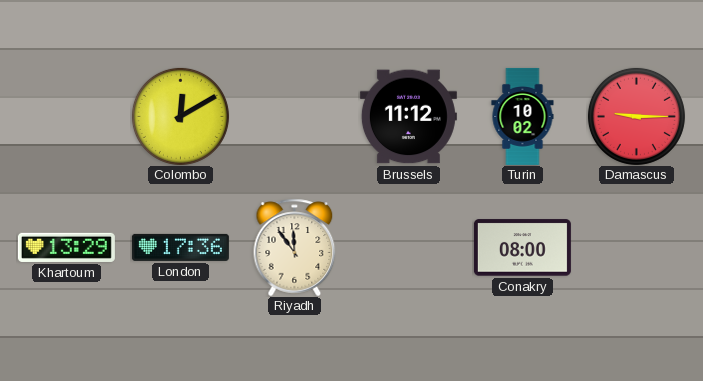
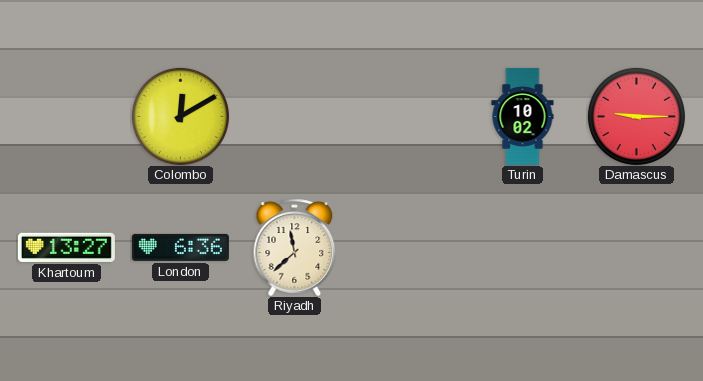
Brussels: 11:12 -> none (408, 117)
Khartoum: 13:29 -> 13:27 (66, 247)
London: 17:36 -> 6:36 (180, 247)
Riyadh: 11:54 -> 11:38 (295, 247)
Conakry: 08:00 -> none (522, 248)
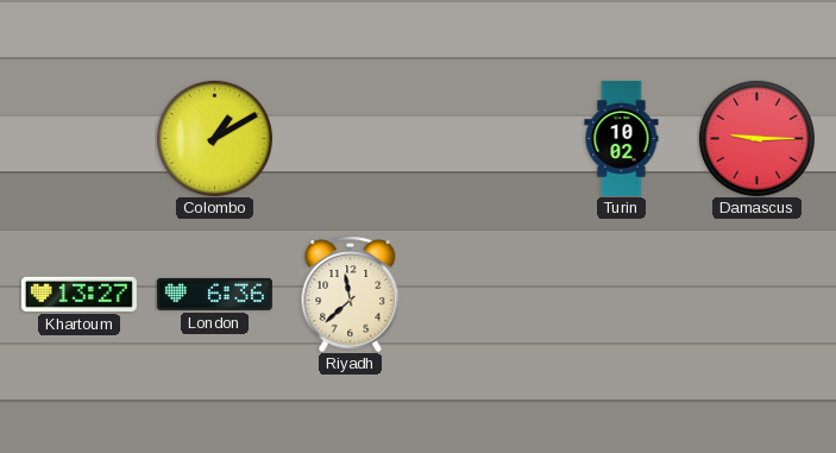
Colombo: 12:10 -> 1:10 (214, 138)
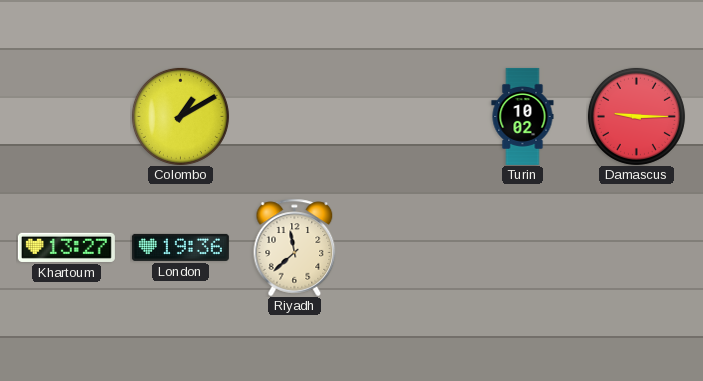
London: 6:36 -> 19:36 (180, 247)
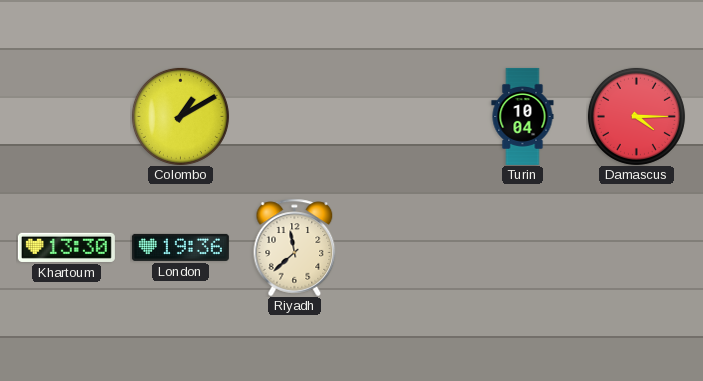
Turin: 10:02 -> 10:04 (523, 116)
Damascus: 9:15 -> 4:15 (636, 116)
Khartoum: 13:27 -> 13:30 (66, 247)
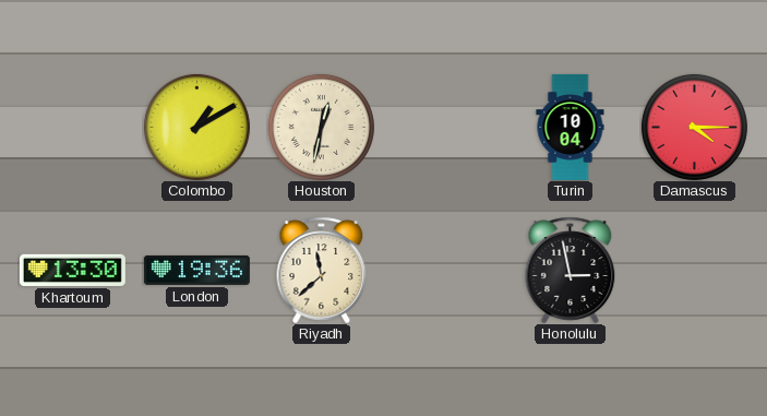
Houston: none -> 12:32 (321, 127)
Honolulu: none -> 2:58 (571, 270)
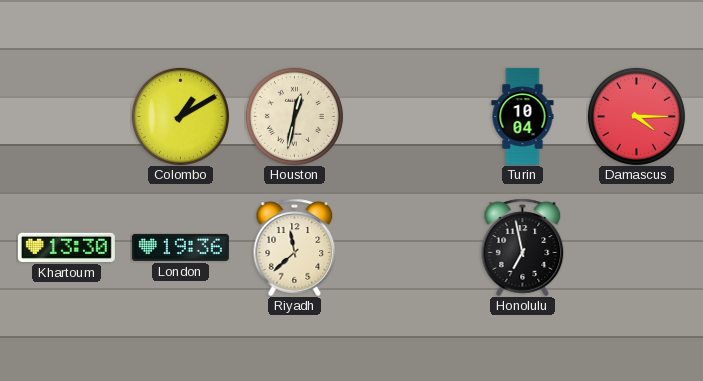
Honolulu: 2:58 -> 6:58 (523, 247)
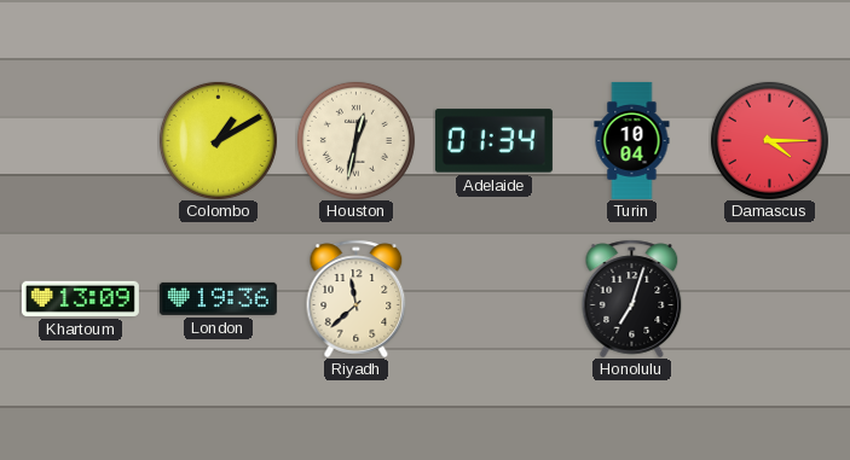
Adelaide: none -> 01:34 (493, 141)
Khartoum: 13:30 -> 13:09 (80, 298)
Honolulu: 6:58 -> 7:03 (632, 298)
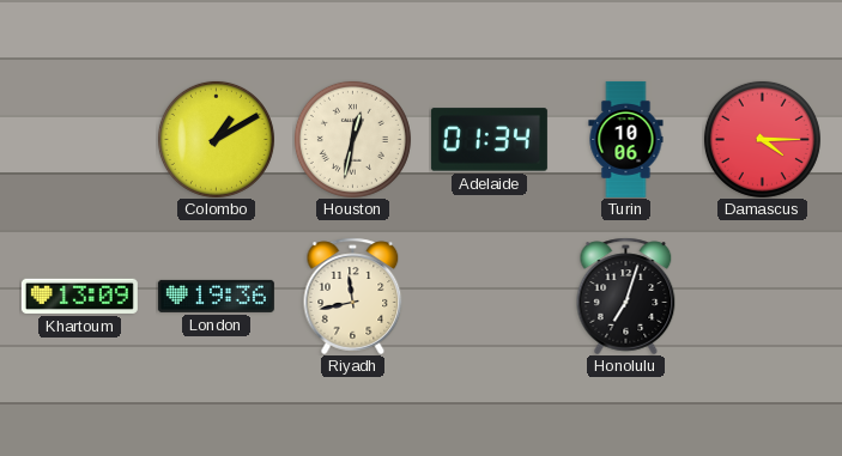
Turin: 10:04 -> 10:06 (626, 139)
Riyadh: 11:38 -> 11:43 (353, 296)
